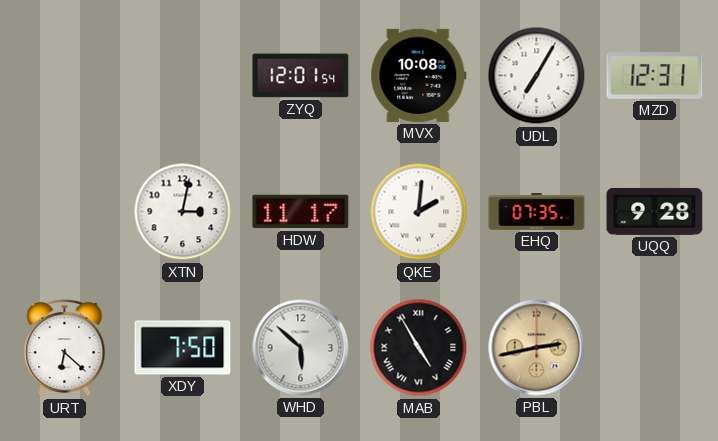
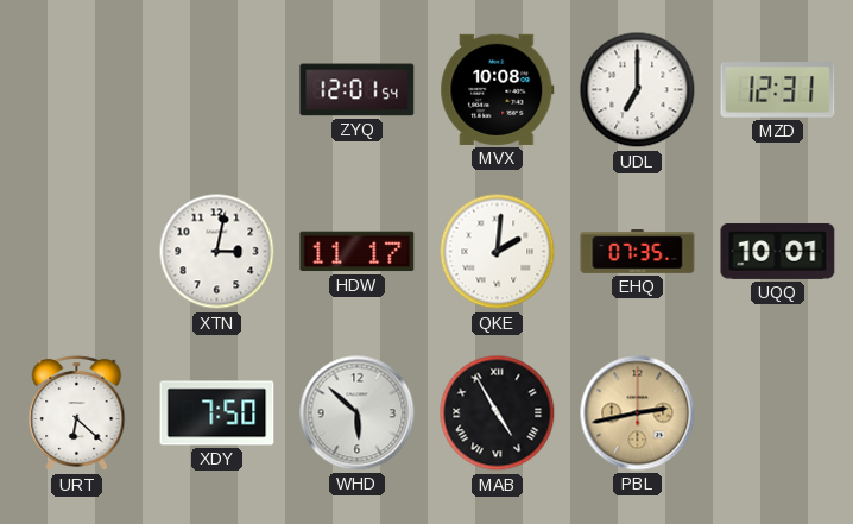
UDL: 7:05 -> 7:00 (638, 90)
UQQ: 9:28 -> 10:01 (778, 251)
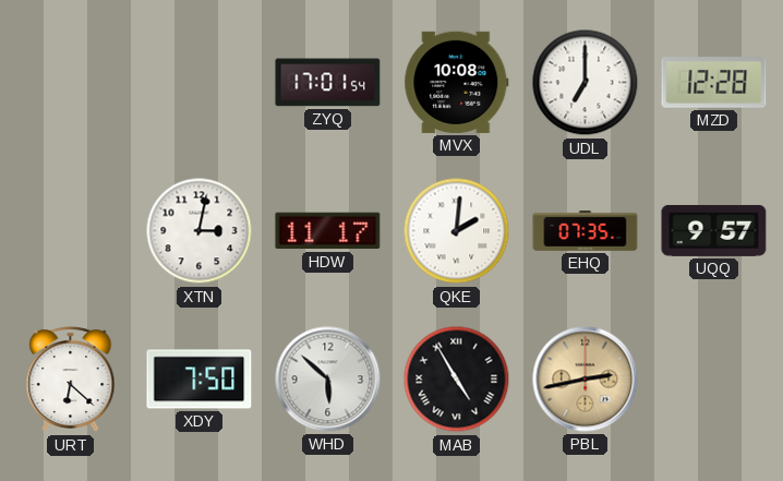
ZYQ: 12:01 -> 17:01 (328, 83)
MZD: 12:31 -> 12:28 (714, 83)
UQQ: 10:01 -> 9:57 (714, 230)
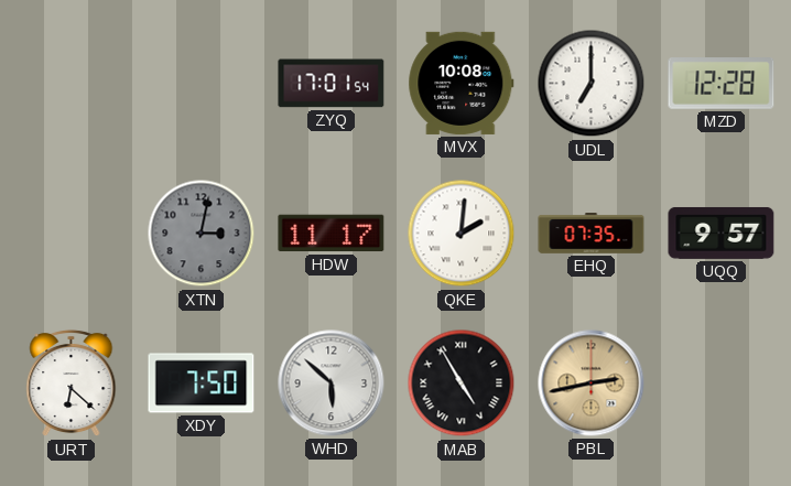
XTN dial: white -> grey (202, 234)
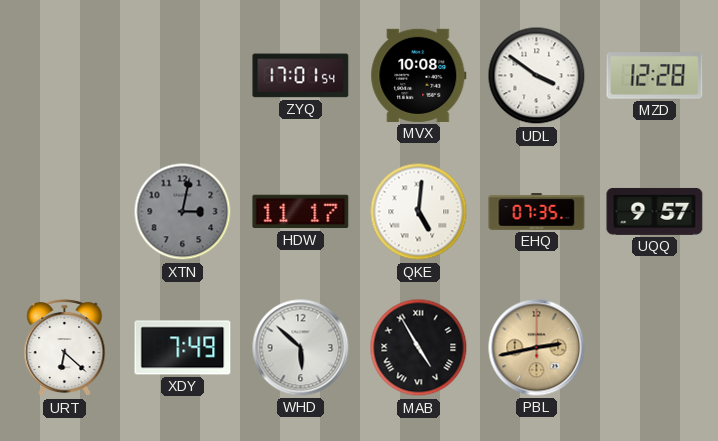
UDL: 7:00 -> 3:51 (537, 76)
QKE: 2:01 -> 5:01 (419, 212)
XDY: 7:50 -> 7:49 (183, 348)
